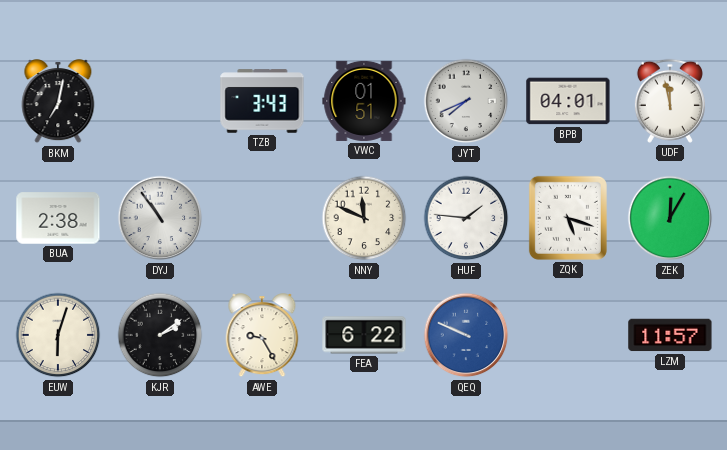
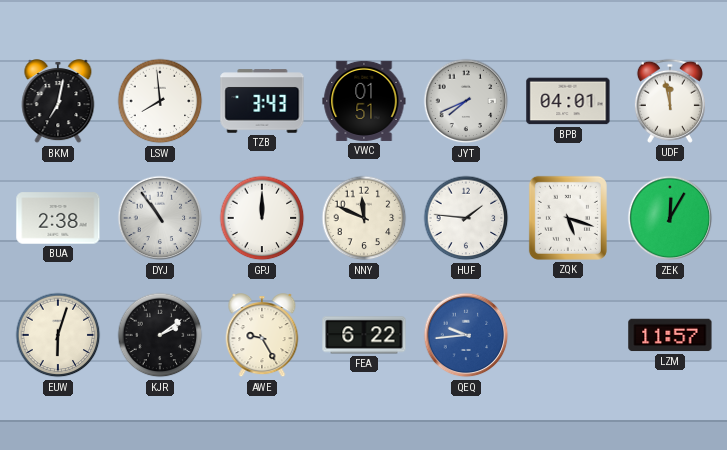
LSW: none -> 7:59 (160, 101)
GPJ: none -> 12:00 (262, 218)
QEQ: 9:49 -> 9:44 (466, 335)
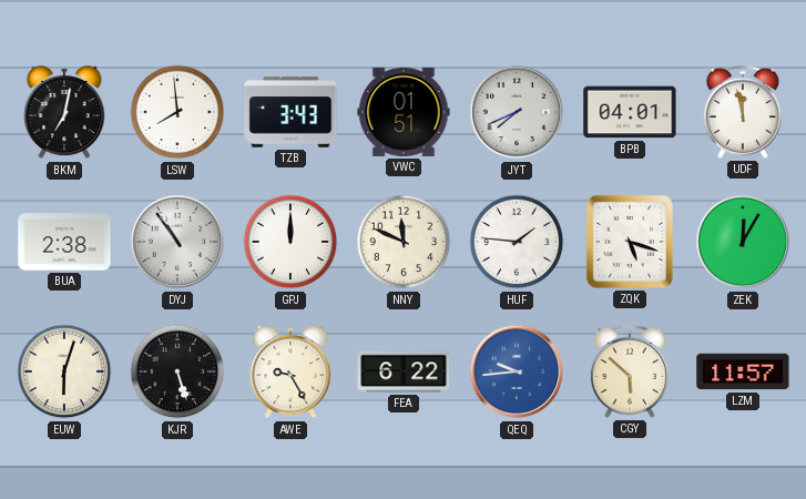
KJR: 2:09 -> 5:27 (177, 371)
CGY: none -> 5:52 (630, 371)
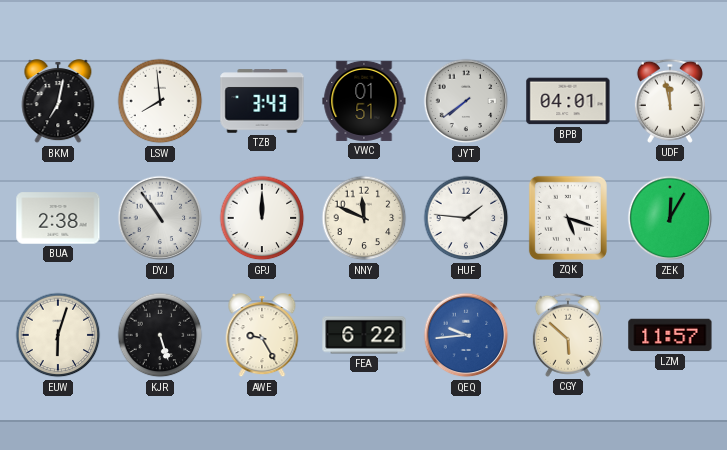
JYT: 7:41 -> 7:39 (466, 101)
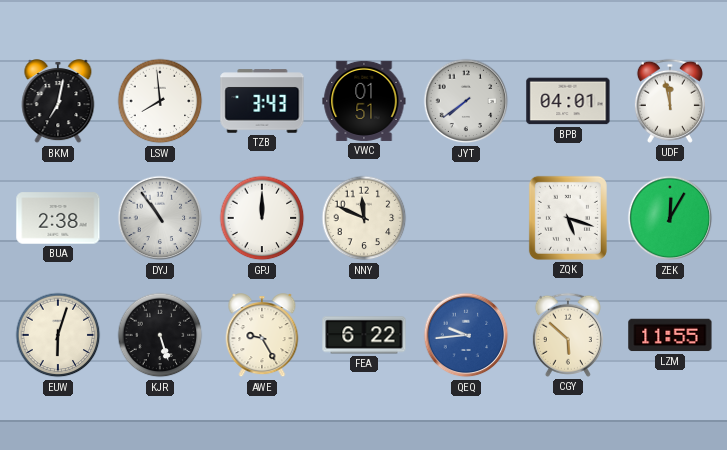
HUF: 1:46 -> none (466, 218)
LZM: 11:57 -> 11:55 (670, 335)
